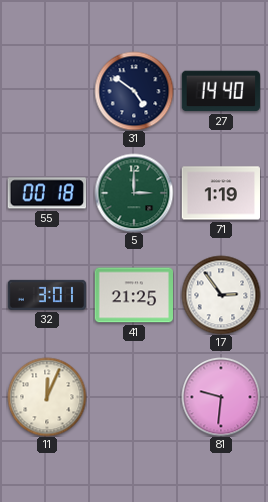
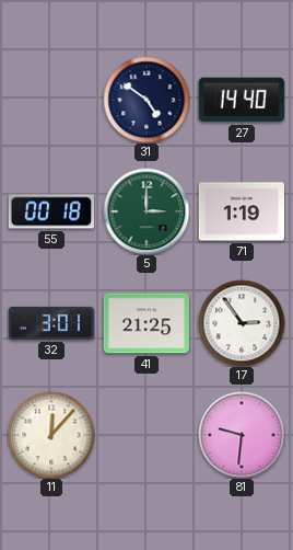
11: 12:04 -> 12:07 (51, 435)
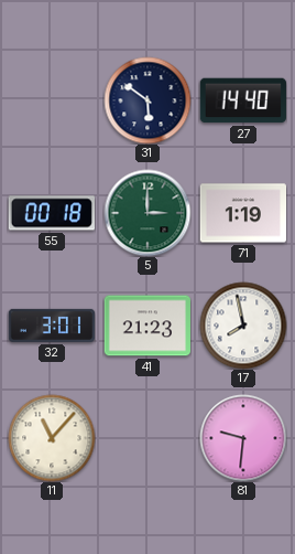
31: 4:51 -> 5:51 (147, 100)
41: 21:25 -> 21:23 (147, 326)
17: 2:54 -> 7:58 (243, 326)
11: 12:07 -> 11:07 (52, 438)
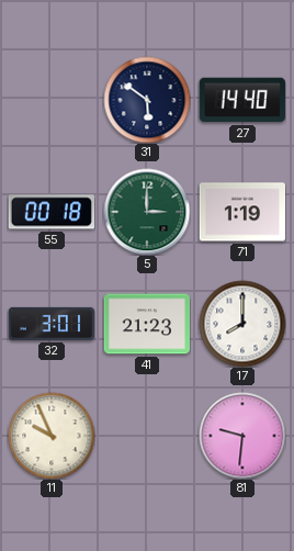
17: 7:58 -> 8:00 (242, 324)
11: 11:07 -> 9:56 (52, 436)
